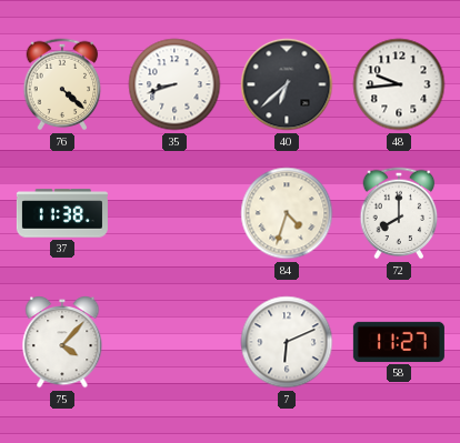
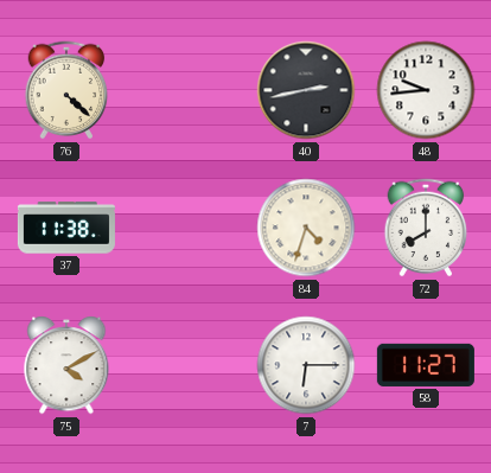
35: 8:42 -> none (174, 84)
40: 6:38 -> 2:43 (306, 90)
75: 4:07 -> 4:10 (66, 366)
7: 6:11 -> 6:15 (306, 365)
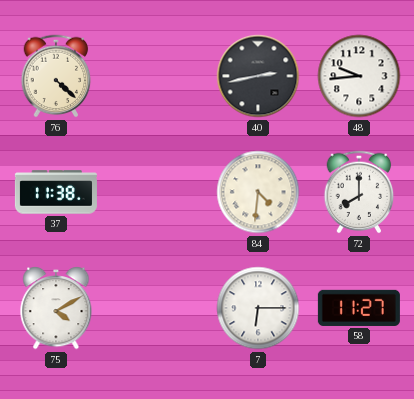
84: 4:33 -> 4:31 (258, 192)
